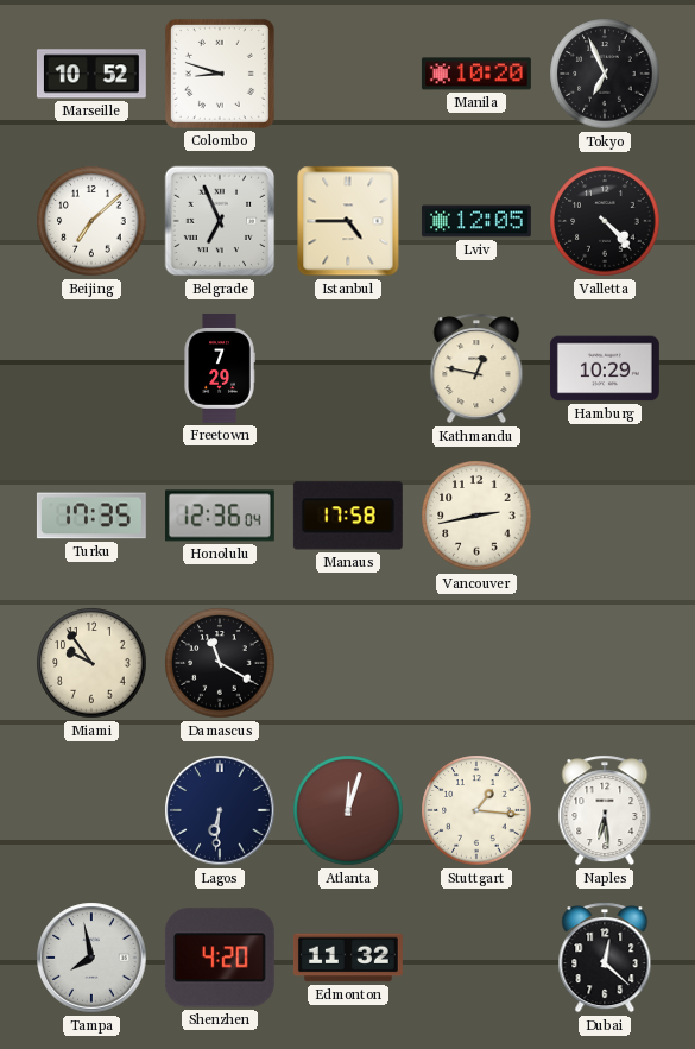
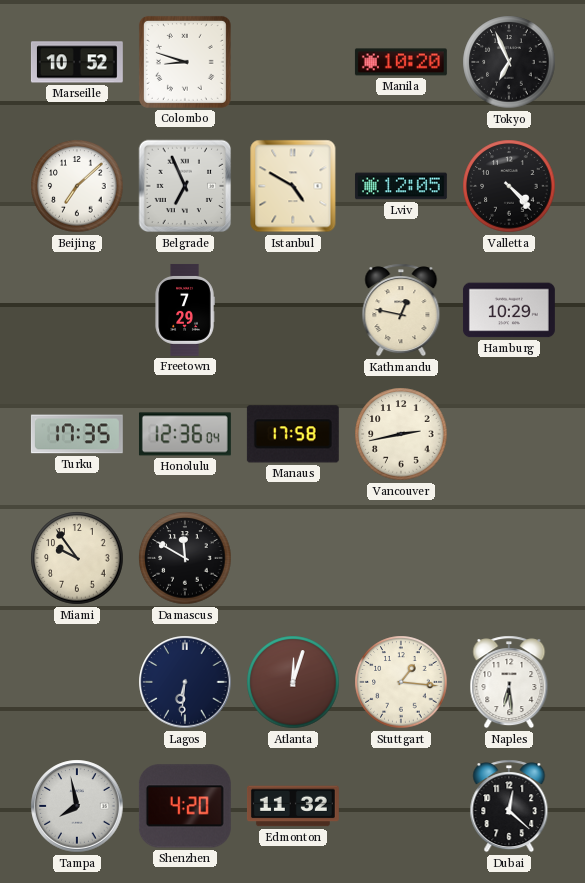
Istanbul: 4:45 -> 4:50 (293, 186)
Damascus: 11:20 -> 11:50 (185, 558)
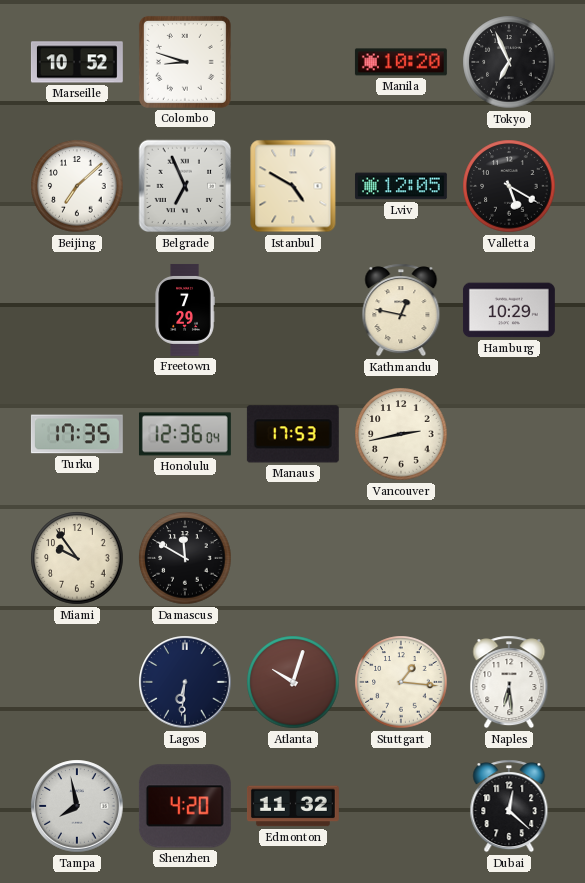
Valletta: 4:23 -> 5:20 (509, 186)
Manaus: 17:58 -> 17:53 (293, 434)
Atlanta: 12:03 -> 10:03 (293, 682)
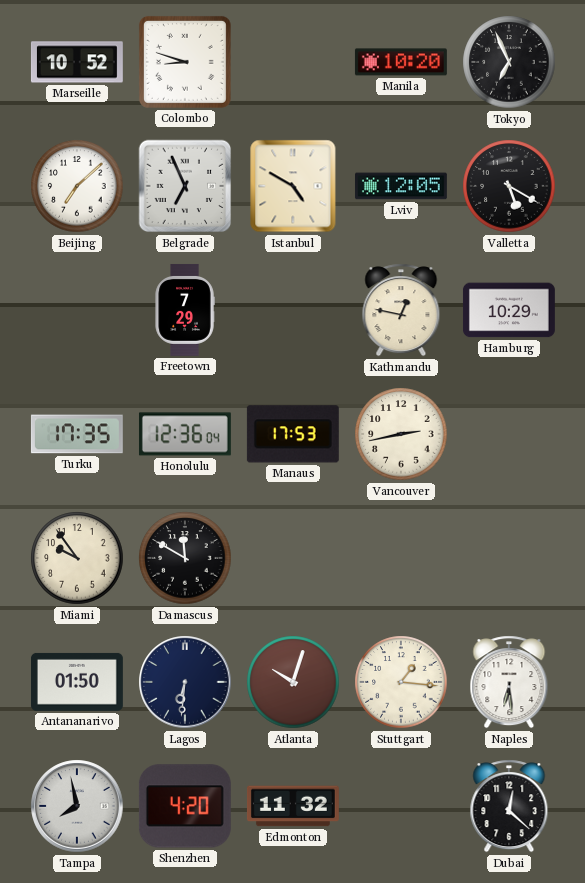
Antananarivo: none -> 01:50 (77, 682)
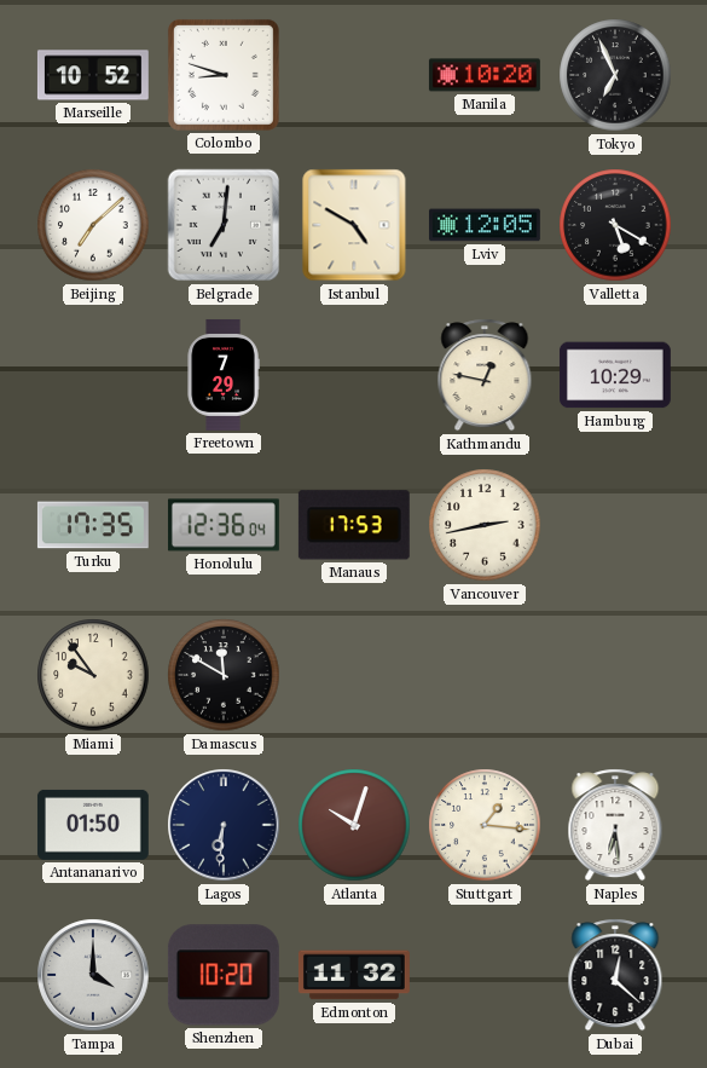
Belgrade: 6:56 -> 7:01 (224, 225)
Tampa: 7:58 -> 4:00 (93, 975)
Shenzhen: 4:20 -> 10:20 (224, 975)
